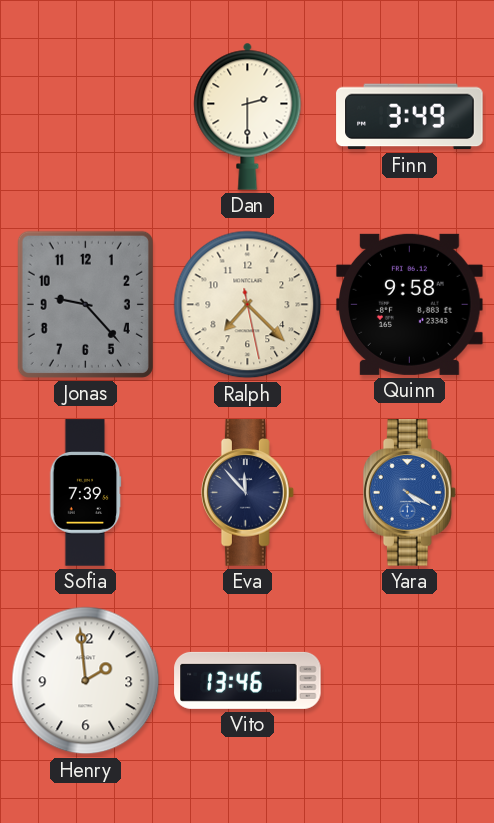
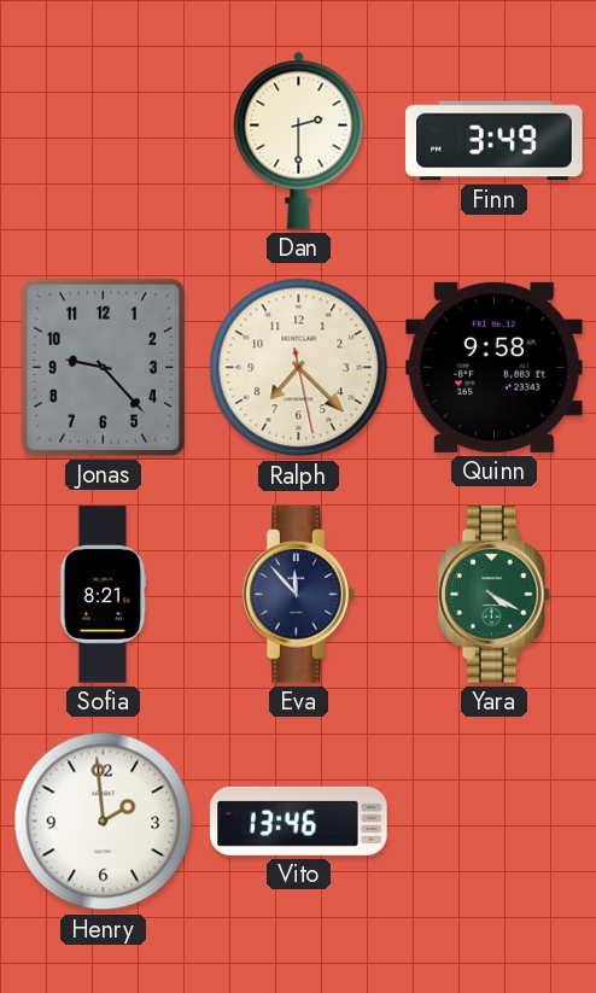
Sofia: 7:39 -> 8:21 (103, 595)
Yara dial: blue -> green (493, 595)
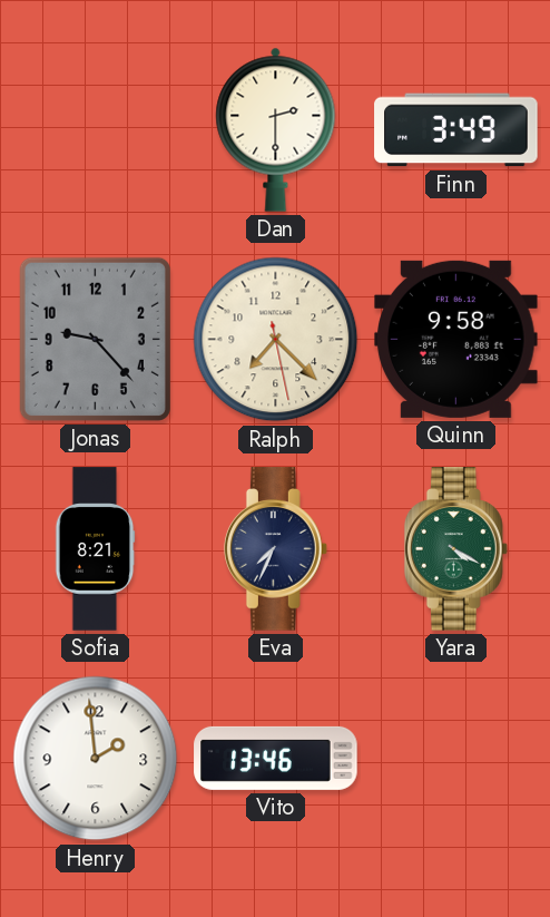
Eva: 11:53 -> 7:34 (275, 549)
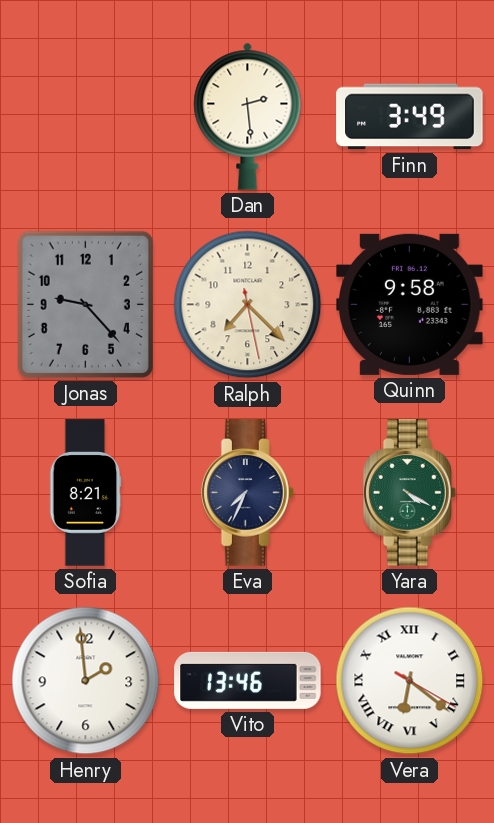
Dan: 2:30 -> 2:29 (248, 116)
Vera: none -> 6:21 (410, 681)
